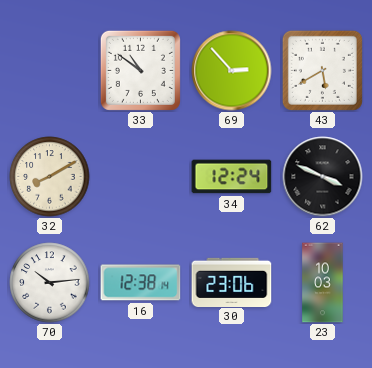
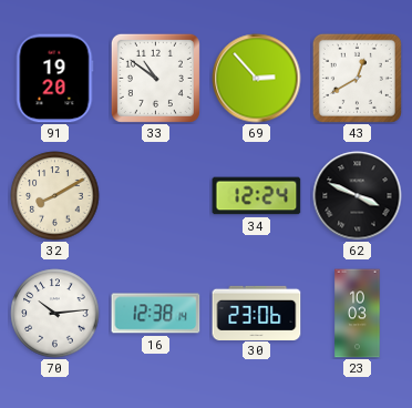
91: none -> 19:20 (54, 79)
43: 5:40 -> 12:40 (357, 78)
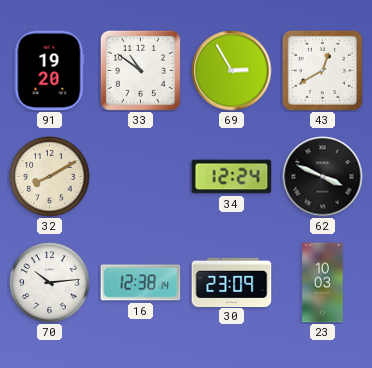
69: 2:53 -> 2:55 (232, 71)
30: 23:06 -> 23:09 (232, 282)
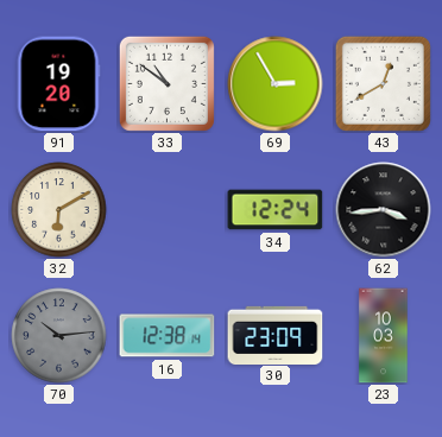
32: 8:10 -> 6:10 (59, 210)
62: 3:49 -> 3:44 (384, 210)
70 dial: white -> grey (59, 336)
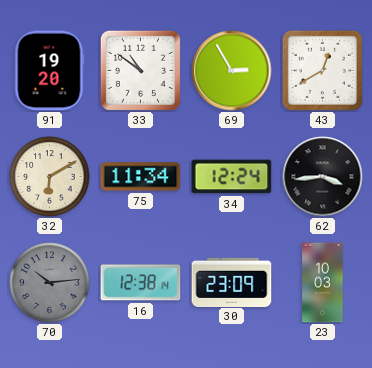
75: none -> 11:34 (141, 177)
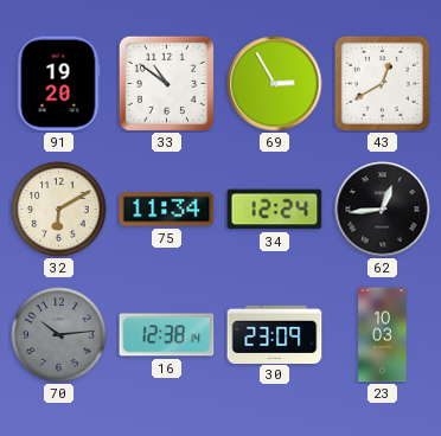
62: 3:44 -> 12:44 (383, 210)
